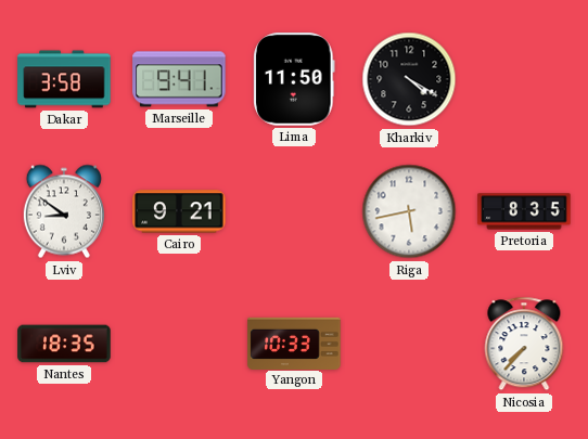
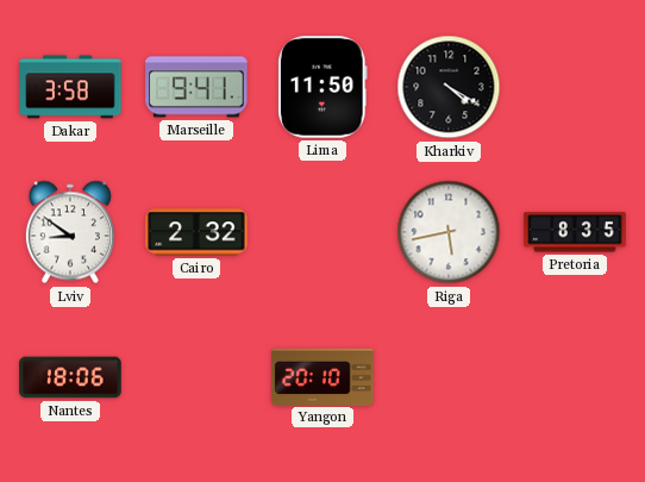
Cairo: 9:21 -> 2:32 (196, 232)
Nantes: 18:35 -> 18:06 (70, 377)
Yangon: 10:33 -> 20:10 (322, 376)
Nicosia: 7:37 -> none (524, 344)
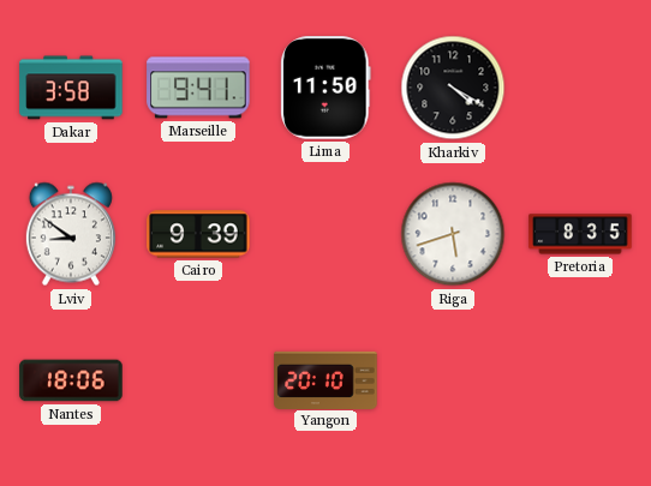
Cairo: 2:32 -> 9:39 (198, 234)
Riga: 5:43 -> 5:42 (453, 234)
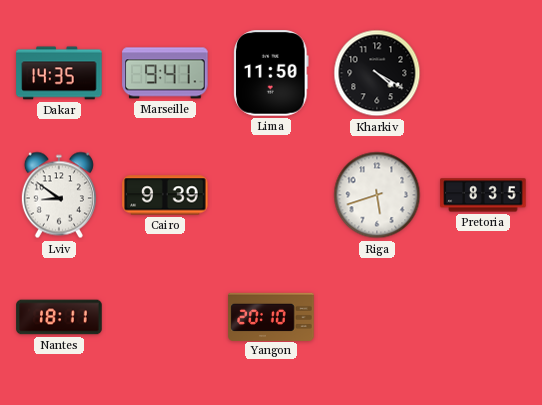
Dakar: 3:58 -> 14:35 (59, 73)
Nantes: 18:06 -> 18:11 (59, 317)
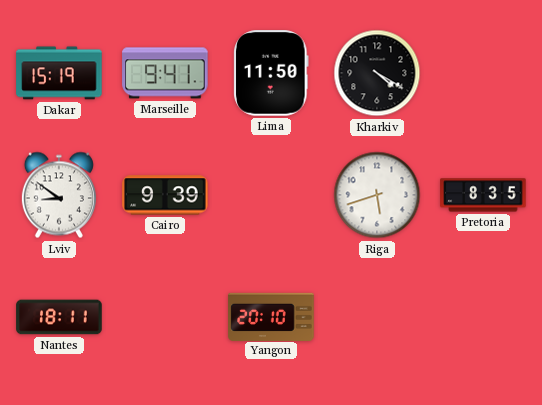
Dakar: 14:35 -> 15:19 (59, 73)
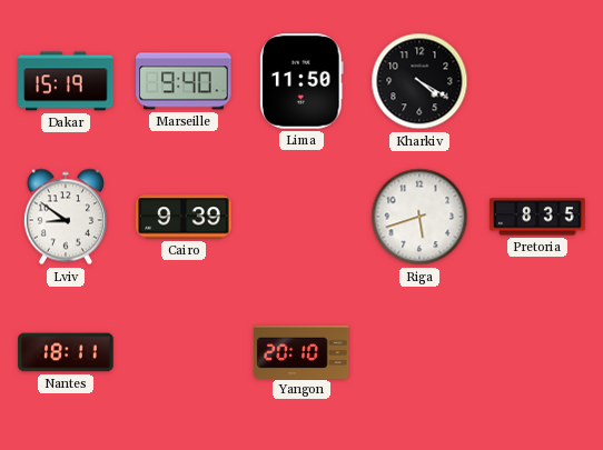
Marseille: 9:41 -> 9:40 (184, 81)
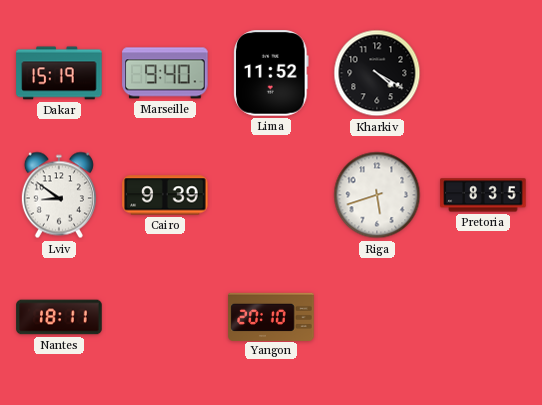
Lima: 11:50 -> 11:52 (271, 73)
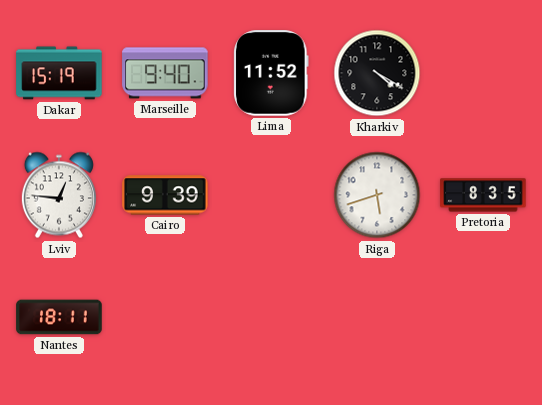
Lviv: 8:51 -> 12:46 (59, 195)
Yangon: 20:10 -> none (271, 316)
